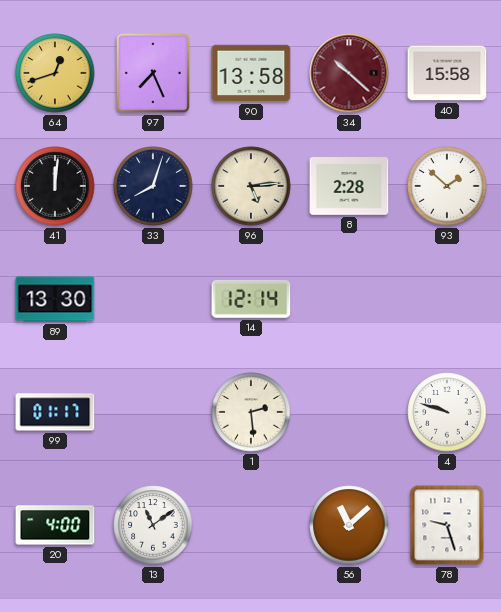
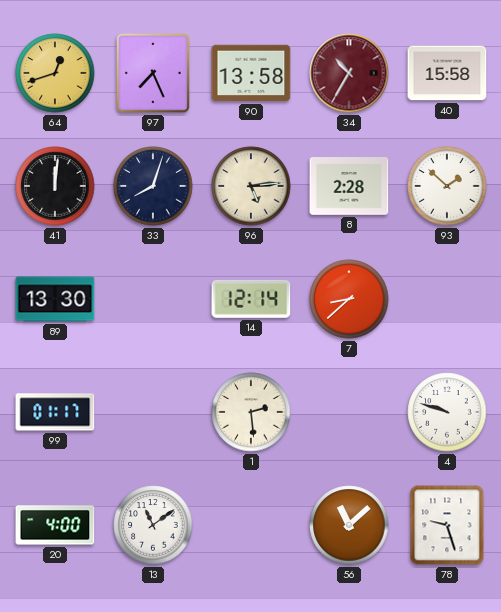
34: 10:22 -> 10:35 (349, 73)
7: none -> 8:38 (349, 299)
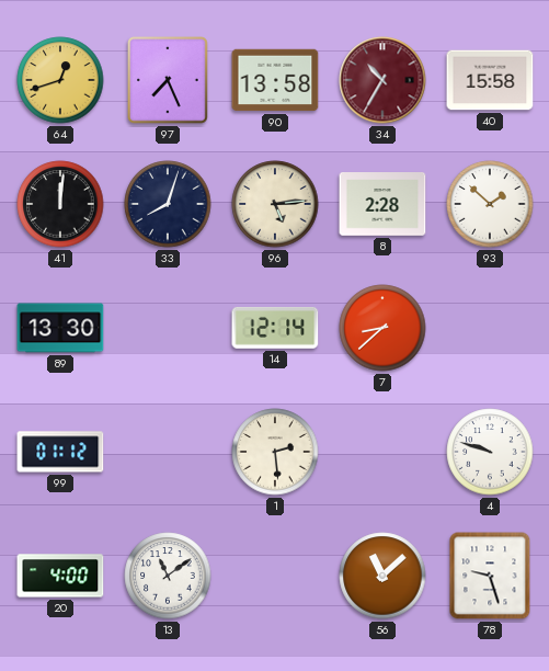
99: 01:17 -> 01:12 (60, 452)
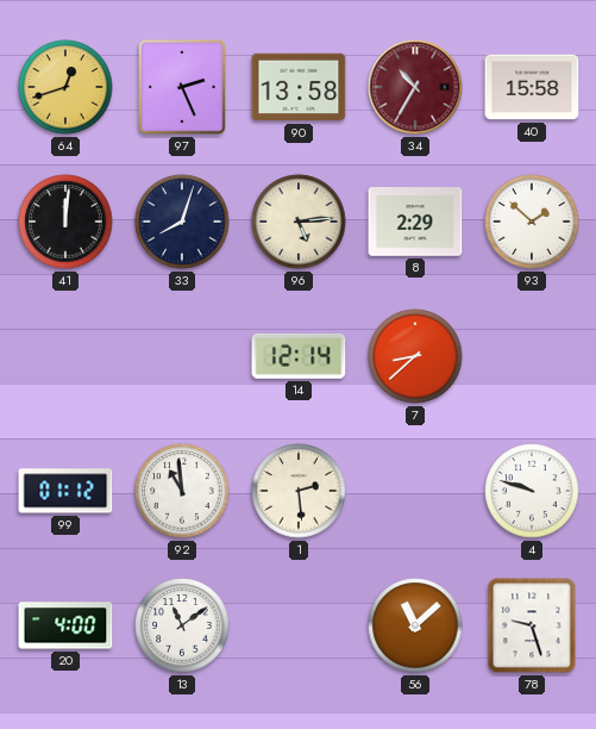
97: 7:26 -> 2:26 (183, 87)
8: 2:28 -> 2:29 (415, 223)
89: 13:30 -> none (60, 328)
92: none -> 10:59 (182, 491)
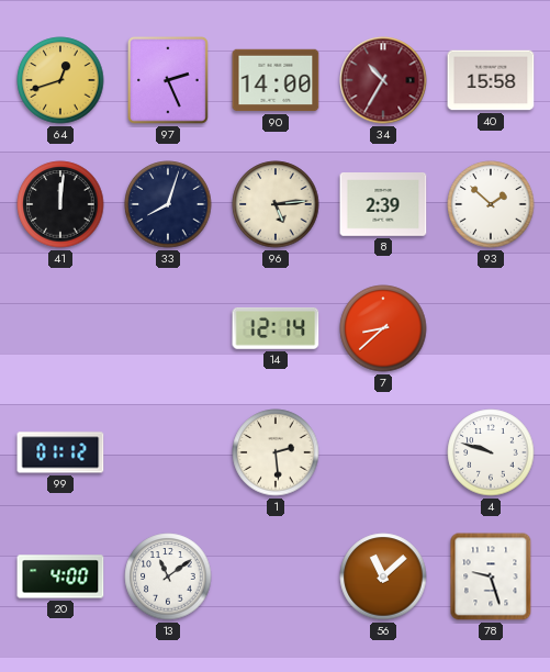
90: 13:58 -> 14:00 (276, 80)
8: 2:29 -> 2:39 (383, 205)
92: 10:59 -> none (182, 491)
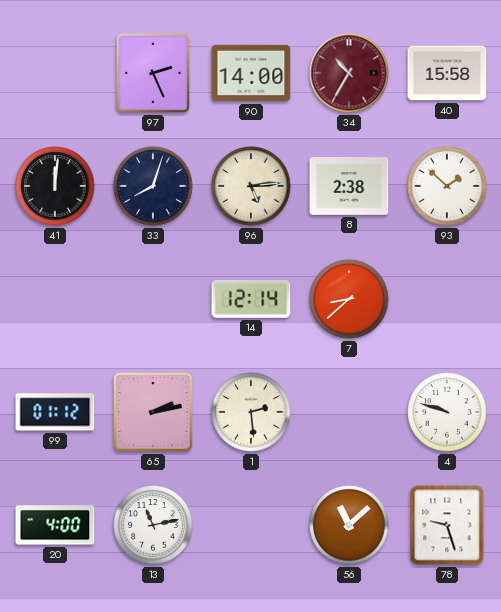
64: 12:42 -> none (60, 80)
8: 2:39 -> 2:38 (349, 187)
65: none -> 2:13 (154, 413)
13: 11:09 -> 11:13 (153, 525)
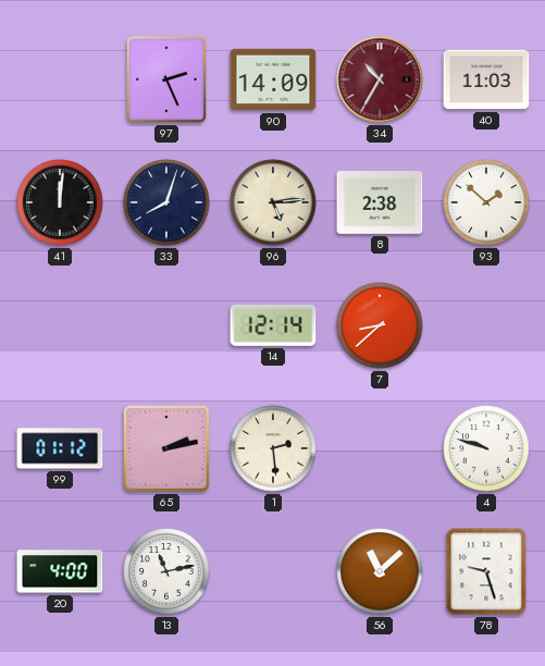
90: 14:00 -> 14:09 (273, 79)
40: 15:58 -> 11:03 (486, 79)
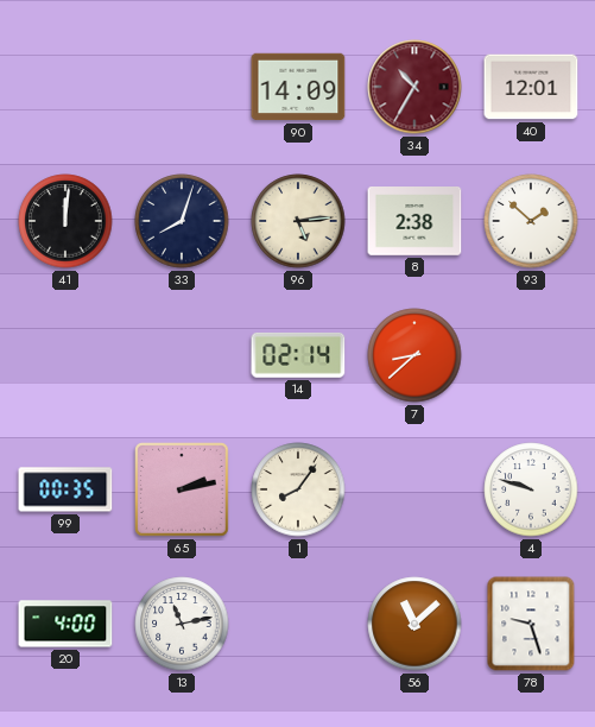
97: 2:26 -> none (168, 79)
40: 11:03 -> 12:01 (531, 87)
14: 12:14 -> 02:14 (298, 355)
99: 01:12 -> 00:35 (65, 489)
1: 2:29 -> 8:06 (298, 489)
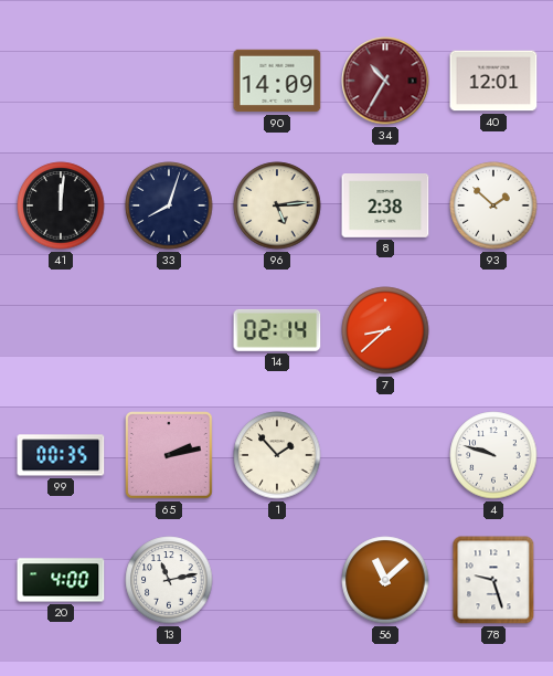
1: 8:06 -> 1:53 (277, 455)
